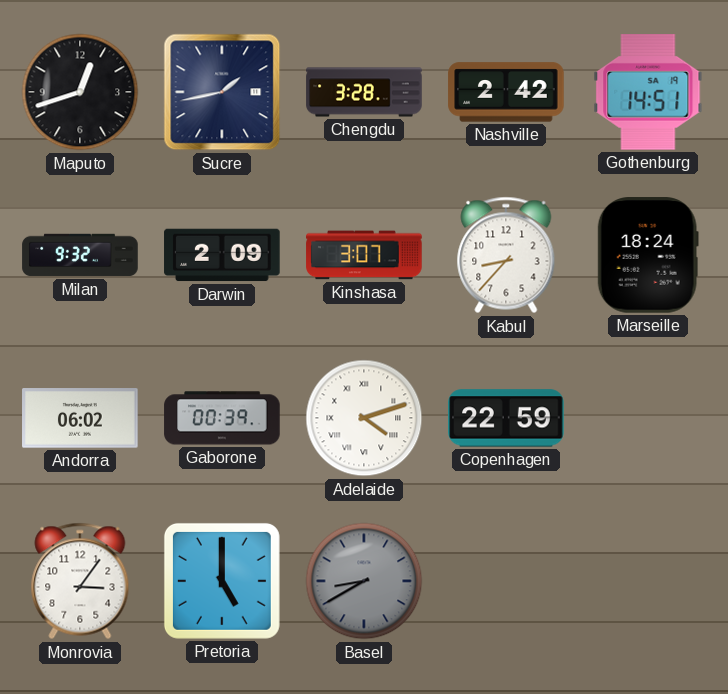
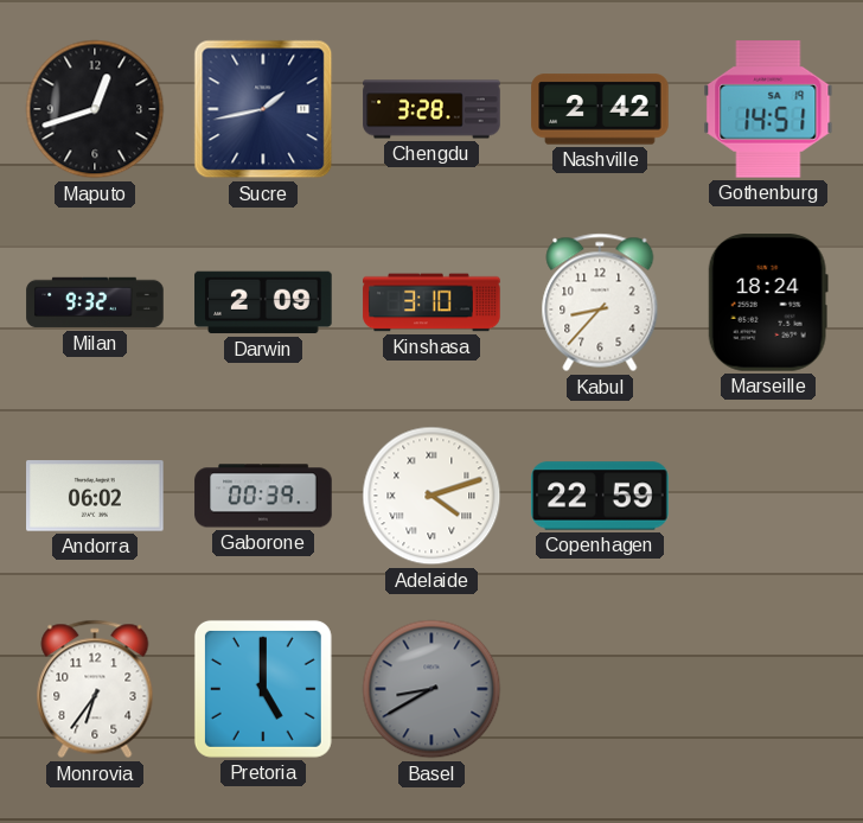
Kinshasa: 3:07 -> 3:10 (431, 302)
Monrovia: 3:06 -> 6:36 (95, 689)
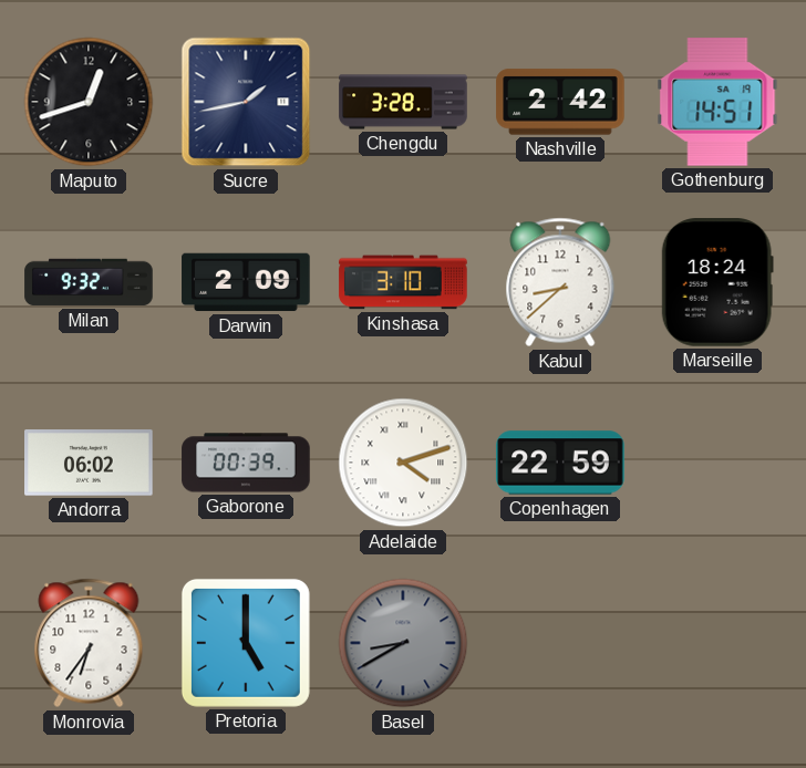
Kabul: 8:37 -> 8:38 (560, 282)
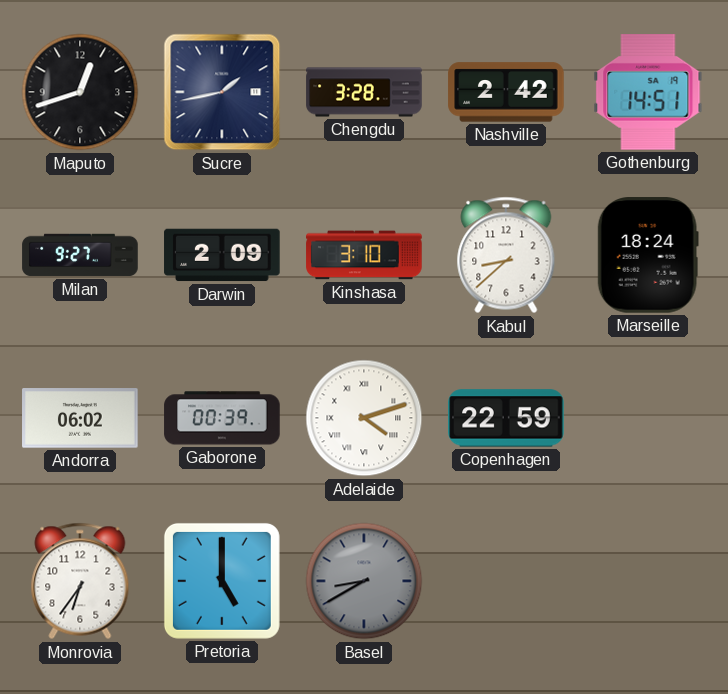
Milan: 9:32 -> 9:27 (80, 255)
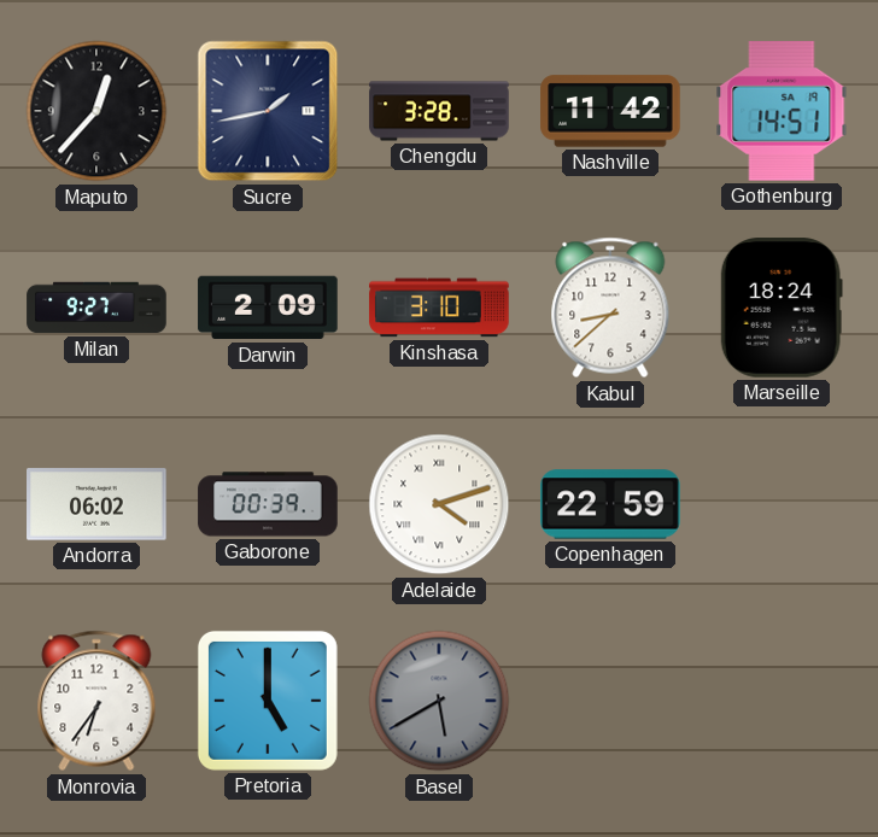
Maputo: 12:42 -> 12:37 (96, 111)
Nashville: 2:42 -> 11:42 (610, 111)
Basel: 8:40 -> 5:40 (439, 701)
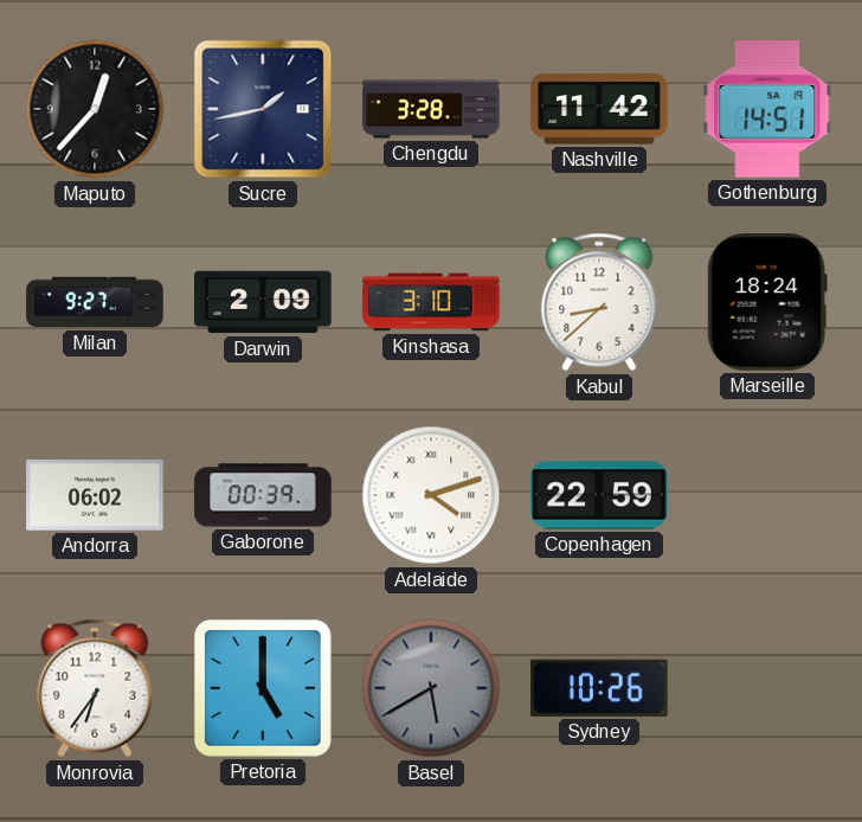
Sydney: none -> 10:26 (600, 688)
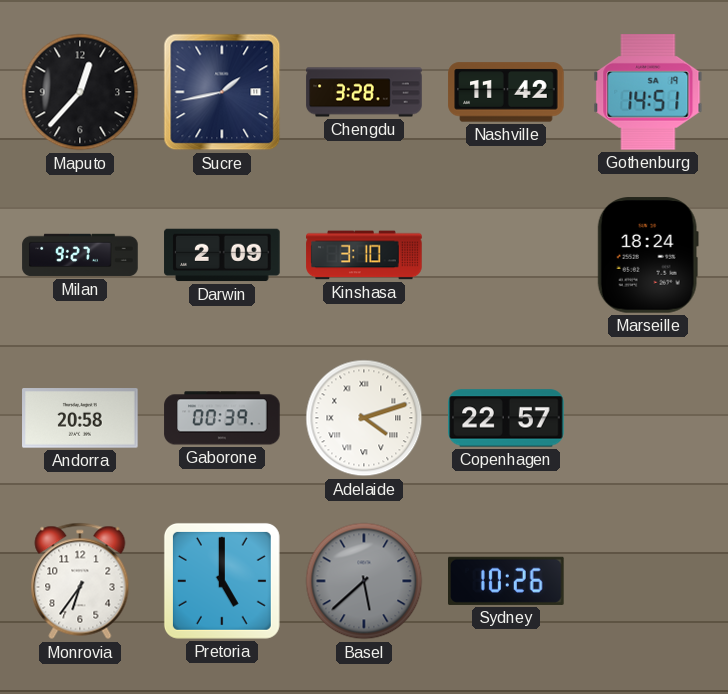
Kabul: 8:38 -> none (599, 302)
Andorra: 06:02 -> 20:58 (80, 418)
Copenhagen: 22:59 -> 22:57 (506, 418)
Basel: 5:40 -> 5:38 (364, 581)
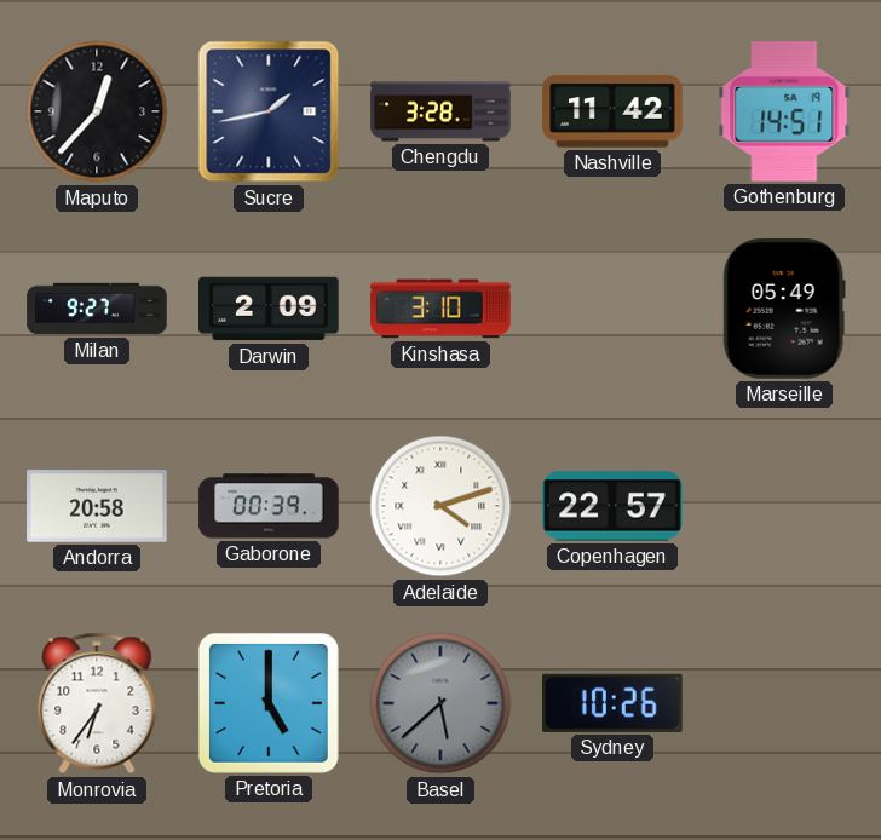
Marseille: 18:24 -> 05:49 (784, 309)
